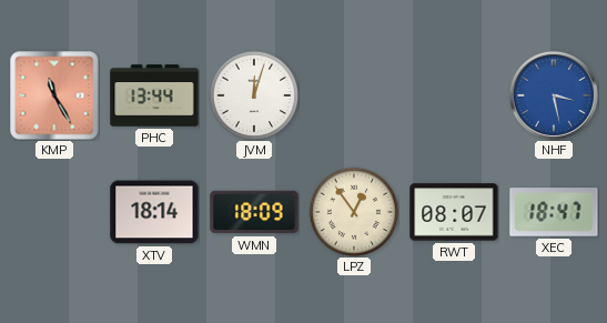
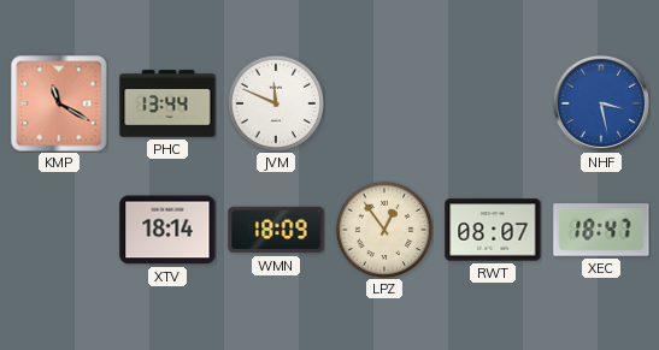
KMP: 11:25 -> 11:20 (59, 103)
JVM: 12:03 -> 11:49 (276, 103)
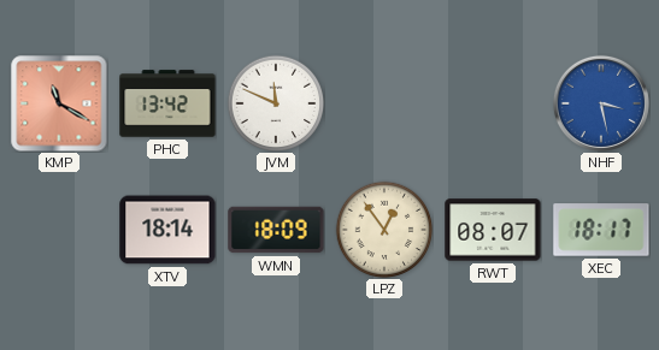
PHC: 13:44 -> 13:42 (167, 103)
XEC: 18:47 -> 18:17 (601, 230)
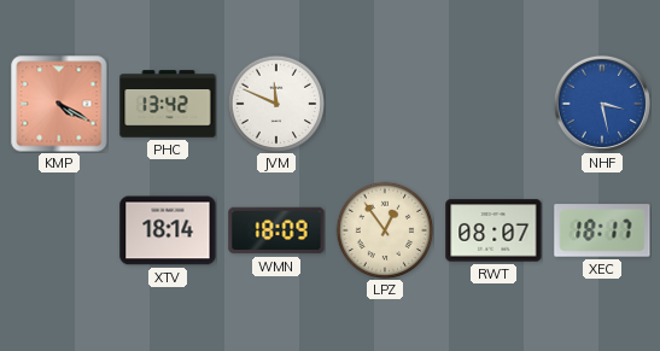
KMP: 11:20 -> 4:20 (59, 104)
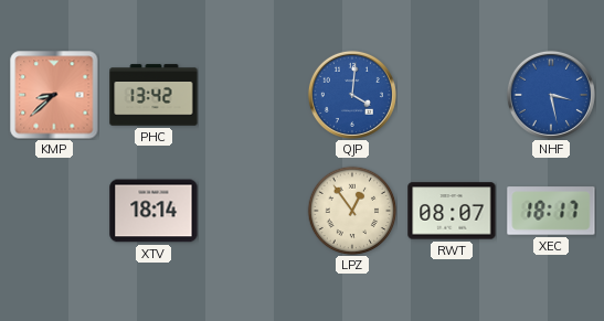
KMP: 4:20 -> 8:38 (54, 95)
JVM: 11:49 -> none (276, 104)
QJP: none -> 4:01 (352, 95)
WMN: 18:09 -> none (276, 230)
